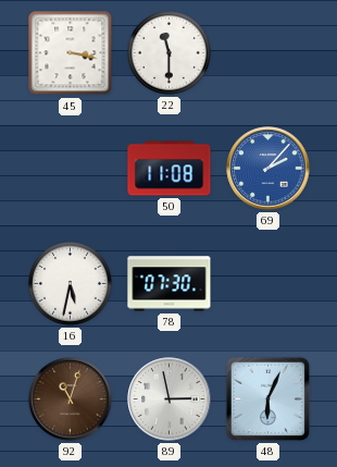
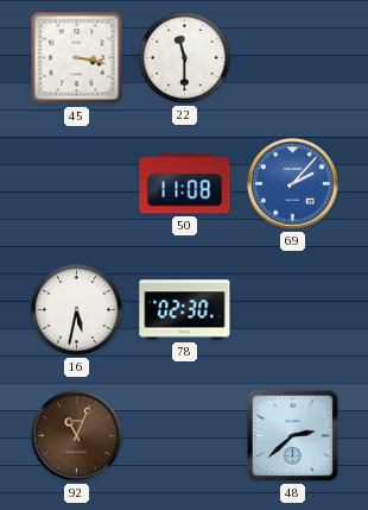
78: 07:30 -> 02:30 (185, 310)
92: 11:03 -> 11:04 (77, 436)
89: 2:58 -> none (170, 400)
48: 6:04 -> 2:38 (292, 435)
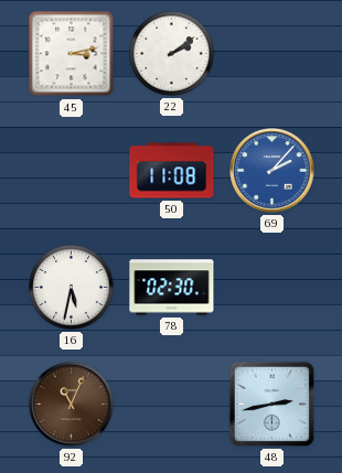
45: 3:17 -> 3:13 (72, 54)
22: 11:30 -> 2:09 (171, 53)
48: 2:38 -> 2:43 (271, 404)
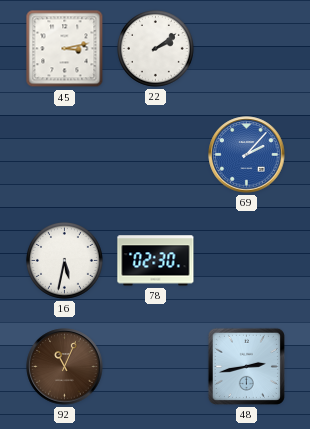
50: 11:08 -> none (172, 171)
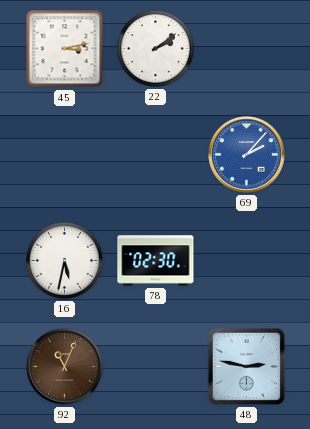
48: 2:43 -> 2:47 (246, 366)
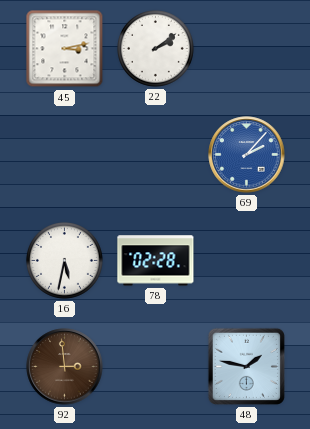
78: 02:30 -> 02:28 (156, 261)
92: 11:04 -> 2:59 (65, 367)
48: 2:47 -> 1:47 (246, 366)
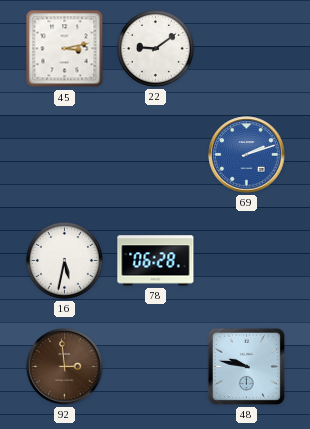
22: 2:09 -> 9:09 (155, 48)
69: 2:07 -> 2:12 (247, 155)
78: 02:28 -> 06:28 (156, 261)
48: 1:47 -> 9:47 (246, 366)
